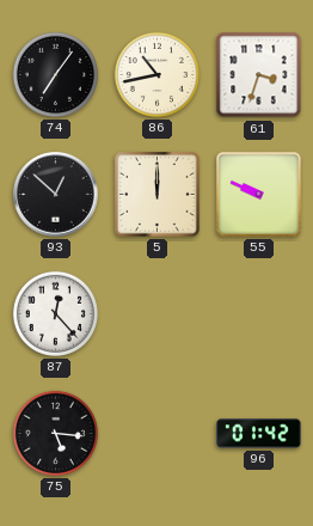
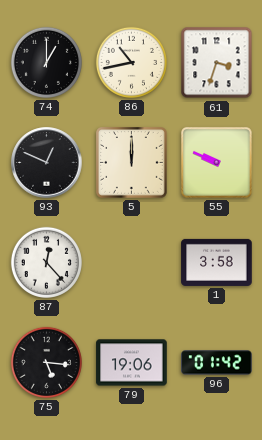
74: 7:06 -> 1:00 (46, 62)
93: 12:52 -> 12:49 (47, 163)
1: none -> 3:58 (217, 262)
79: none -> 19:06 (132, 363)
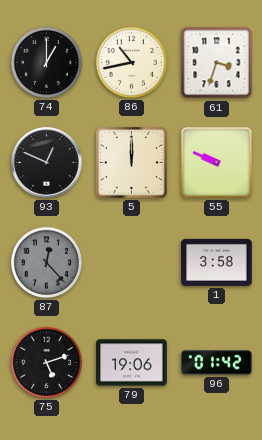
87 dial: white -> grey (46, 262)
75: 5:16 -> 5:12 (46, 362)
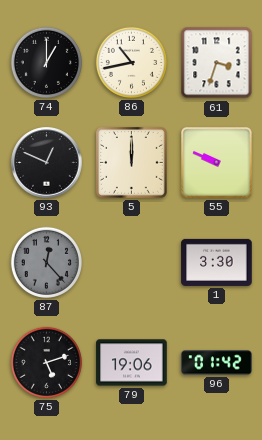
1: 3:58 -> 3:30 (217, 262)
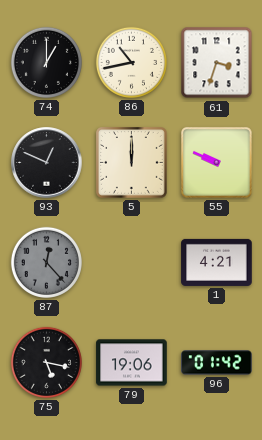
1: 3:30 -> 4:21 (217, 262)
75: 5:12 -> 5:17 (46, 362)
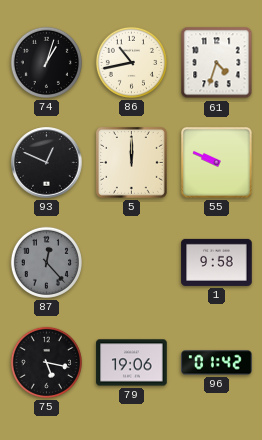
74: 1:00 -> 1:03 (46, 62)
61: 3:33 -> 4:33 (217, 63)
1: 4:21 -> 9:58 (217, 262)
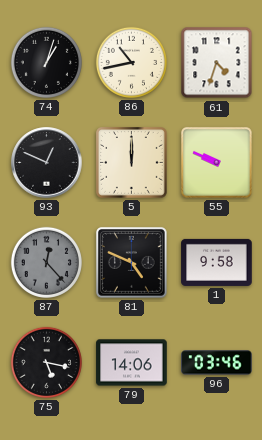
81: none -> 4:49 (132, 263)
79: 19:06 -> 14:06 (132, 363)
96: 01:42 -> 03:46 (217, 363)
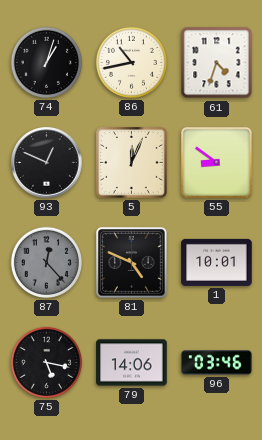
5: 12:00 -> 12:04 (132, 163)
55: 9:49 -> 8:51 (217, 163)
1: 9:58 -> 10:01 (217, 262)
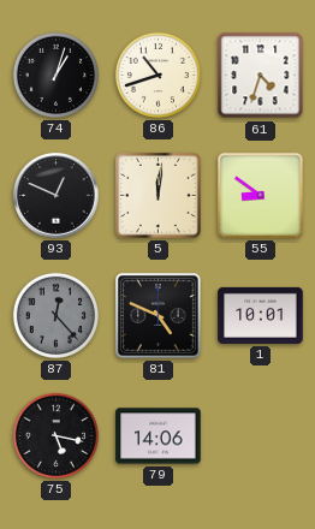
86: 10:43 -> 10:42 (157, 75)
5: 12:04 -> 12:01 (159, 196)
96: 03:46 -> none (217, 363)
